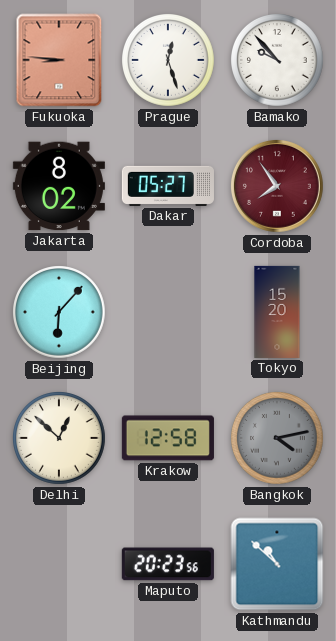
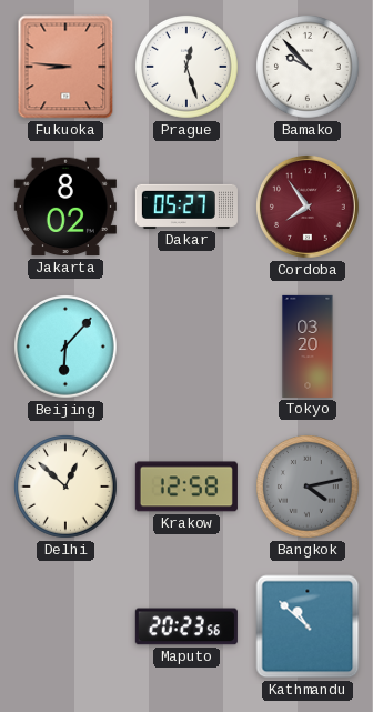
Tokyo: 15:20 -> 03:20 (308, 347)
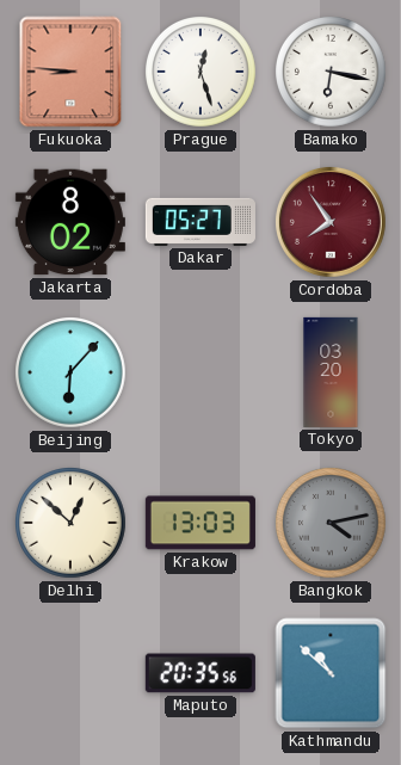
Bamako: 9:53 -> 6:17 (332, 73)
Krakow: 12:58 -> 13:03 (200, 523)
Maputo: 20:23 -> 20:35 (200, 673)
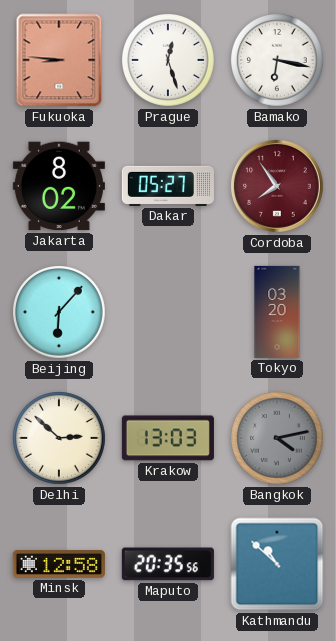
Delhi: 12:52 -> 2:52 (60, 439)
Minsk: none -> 12:58 (59, 564)
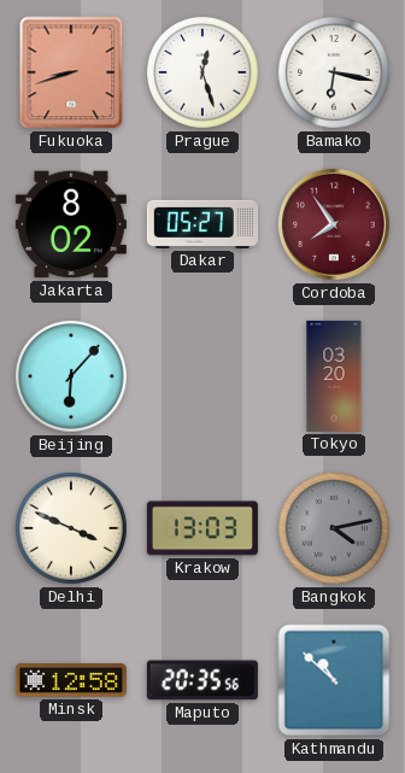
Fukuoka: 8:46 -> 8:42 (71, 72)
Delhi: 2:52 -> 3:49 (72, 529)
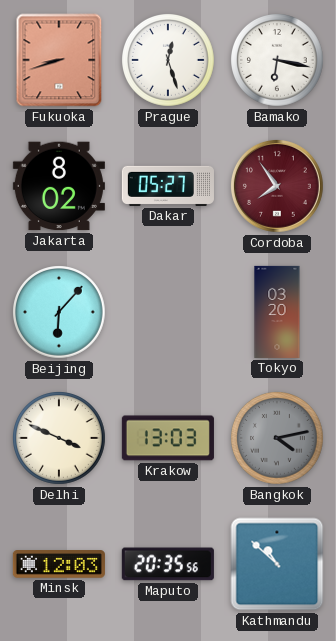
Minsk: 12:58 -> 12:03 (59, 564)
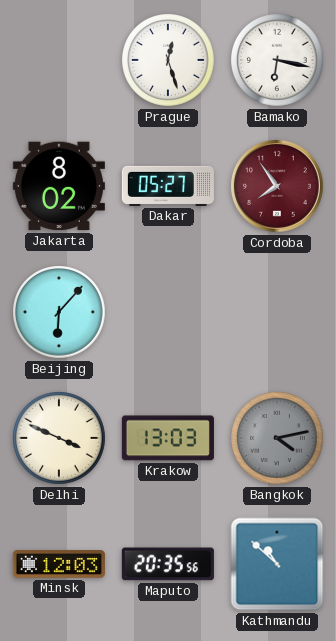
Fukuoka: 8:42 -> none (59, 60)
Tokyo: 03:20 -> none (277, 312)
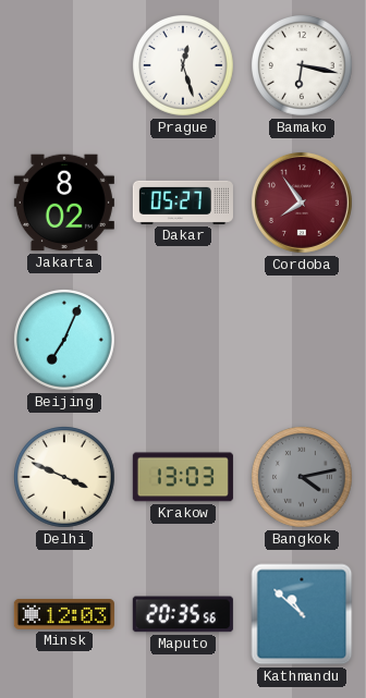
Beijing: 6:07 -> 7:04 (65, 341)
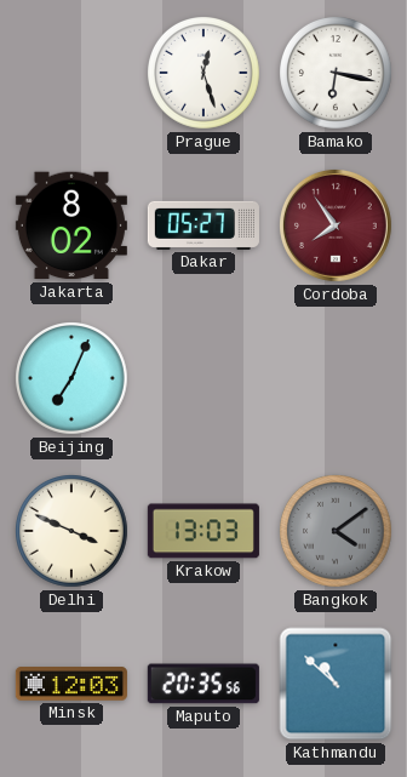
Bangkok: 4:13 -> 4:09 (337, 532)
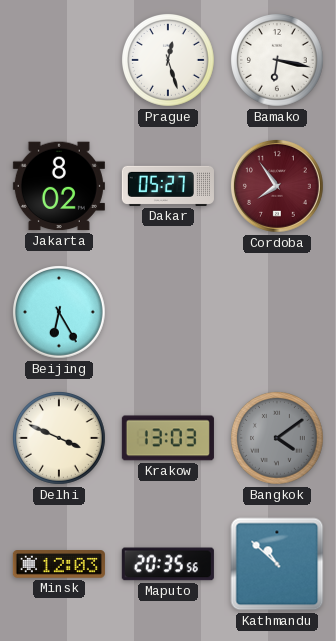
Beijing: 7:04 -> 6:25 (60, 313)
